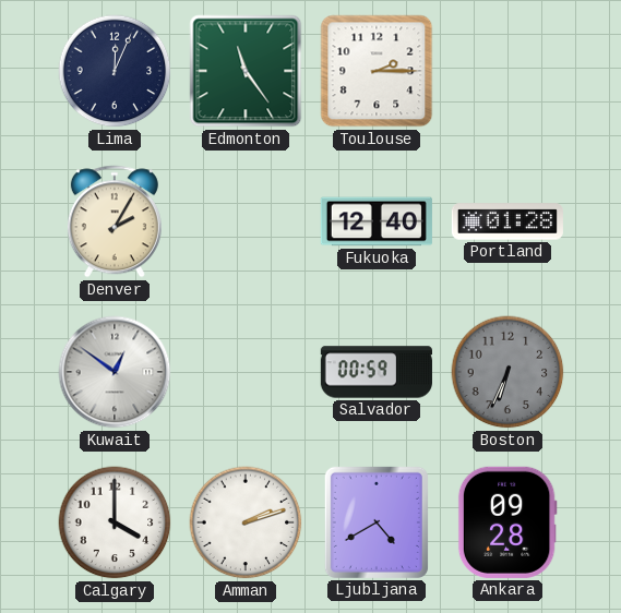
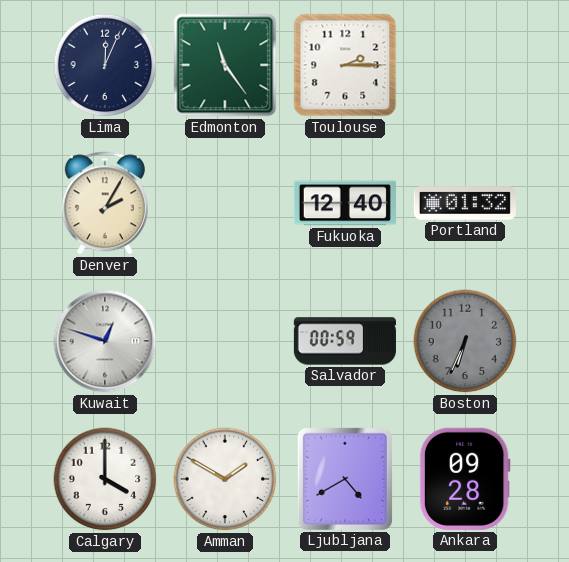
Portland: 01:28 -> 01:32 (465, 203)
Kuwait: 12:51 -> 12:48 (105, 341)
Amman: 2:12 -> 1:50 (225, 479)
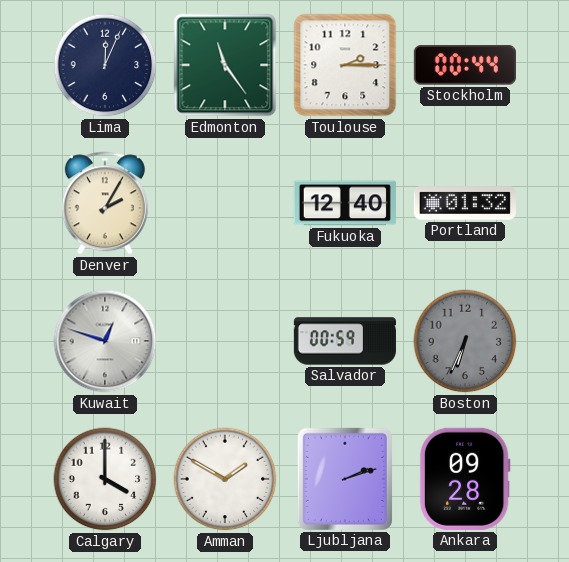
Stockholm: none -> 00:44 (465, 65)
Ljubljana: 4:40 -> 2:12 (345, 479)
